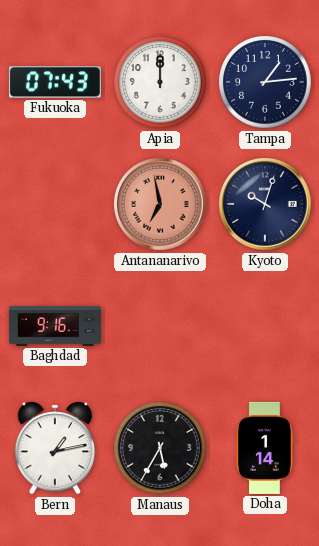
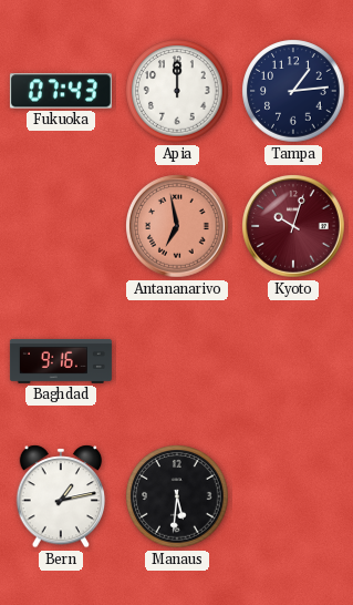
Kyoto dial: navy -> burgundy (294, 227)
Manaus: 5:35 -> 5:31 (177, 496)
Doha: 1:14 -> none (265, 448)
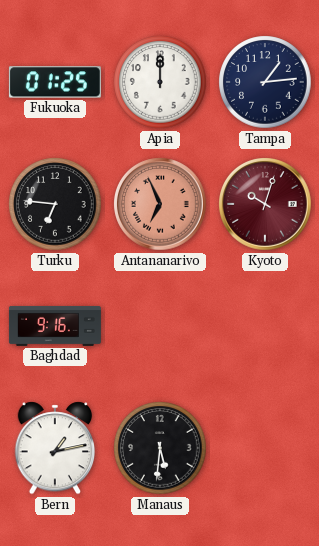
Fukuoka: 07:43 -> 01:25 (55, 82)
Turku: none -> 6:46 (55, 204)
Antananarivo: 6:58 -> 6:56 (161, 205)
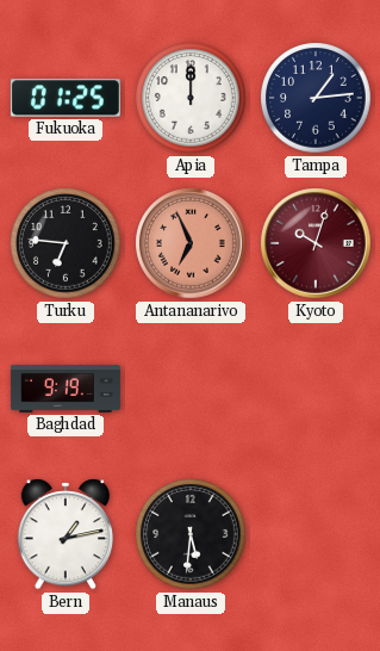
Baghdad: 9:16 -> 9:19 (66, 389)
